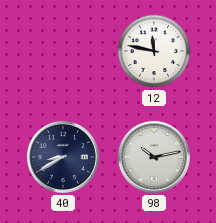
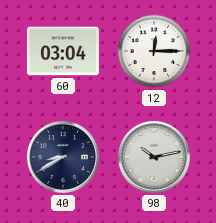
60: none -> 03:04 (63, 51)
12: 11:47 -> 12:15 (154, 51)
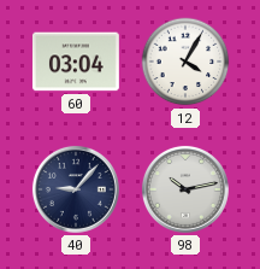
12: 12:15 -> 4:05 (185, 62)
40: 8:40 -> 9:07 (76, 189)
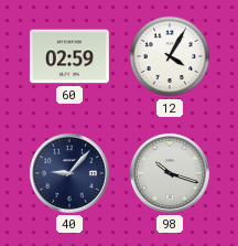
60: 03:04 -> 02:59 (69, 56)
98: 10:13 -> 10:18 (170, 173)
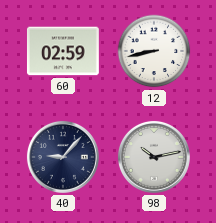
12: 4:05 -> 8:43 (154, 51)
98: 10:18 -> 10:13 (154, 157)
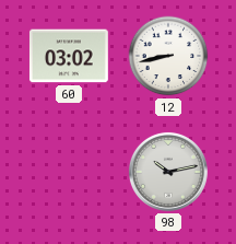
60: 02:59 -> 03:02 (69, 56)
40: 9:07 -> none (63, 157)
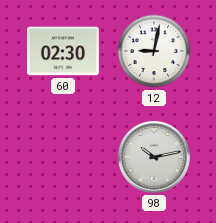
60: 03:02 -> 02:30 (63, 51)
12: 8:43 -> 9:02 (154, 51)
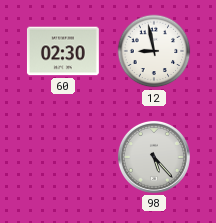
12: 9:02 -> 8:58 (154, 51)
98: 10:13 -> 5:23 (154, 157)
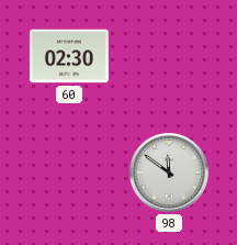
12: 8:58 -> none (154, 51)
98: 5:23 -> 11:51 (169, 172)
